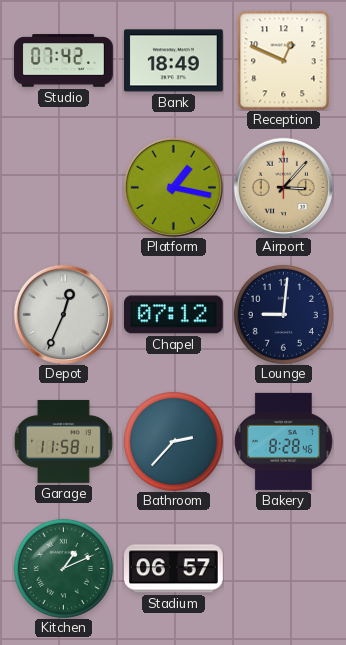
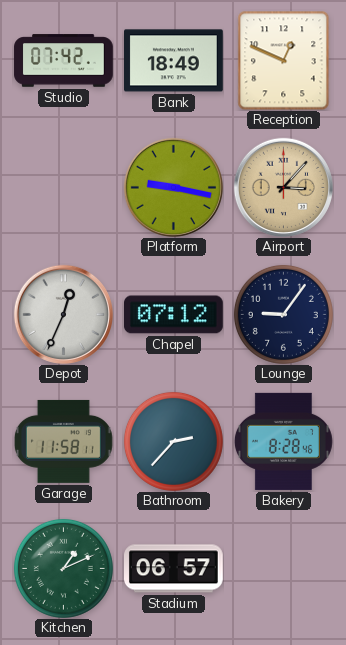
Platform: 1:17 -> 9:17 (173, 187)
Lounge: 9:01 -> 9:06 (283, 314)
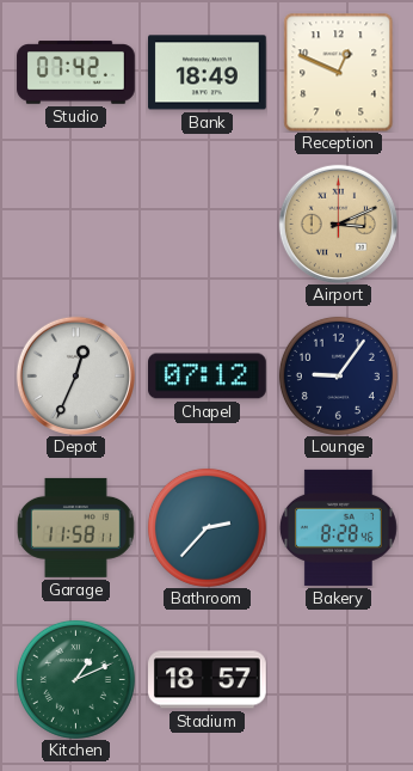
Platform: 9:17 -> none (173, 187)
Airport: 3:07 -> 3:11 (338, 224)
Stadium: 06:57 -> 18:57 (208, 680)
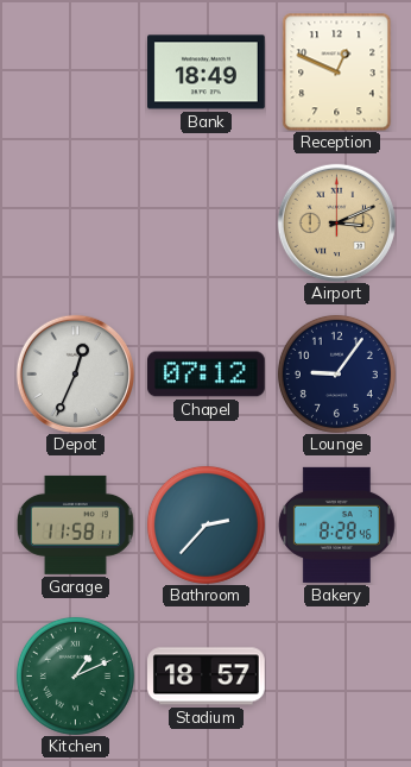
Studio: 07:42 -> none (76, 73)
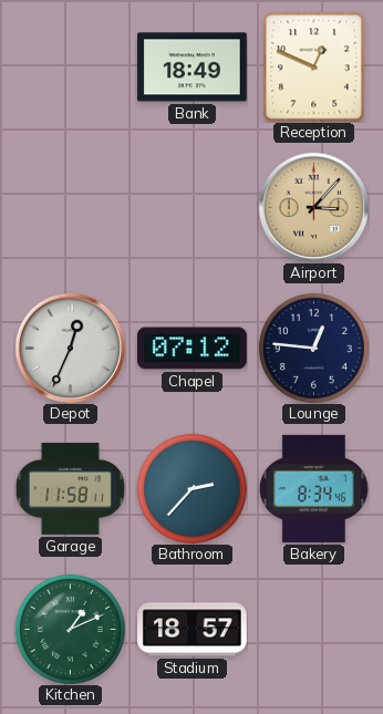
Airport: 3:11 -> 3:07 (313, 207)
Lounge: 9:06 -> 12:46 (313, 348)
Bakery: 8:28 -> 8:34 (313, 488)
